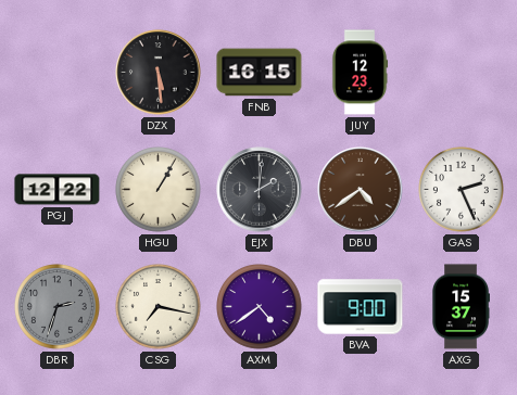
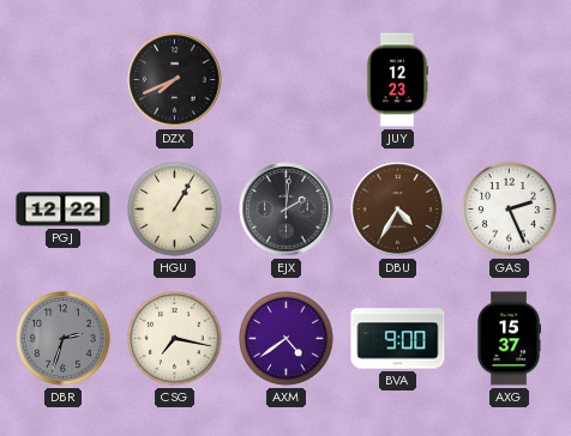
DZX: 5:29 -> 7:41 (175, 80)
FNB: 16:15 -> none (260, 73)
DBU: 4:39 -> 4:35 (398, 210)
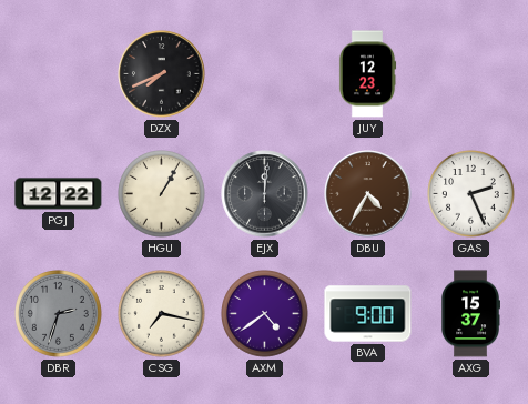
EJX: 2:01 -> 12:01 (265, 194)
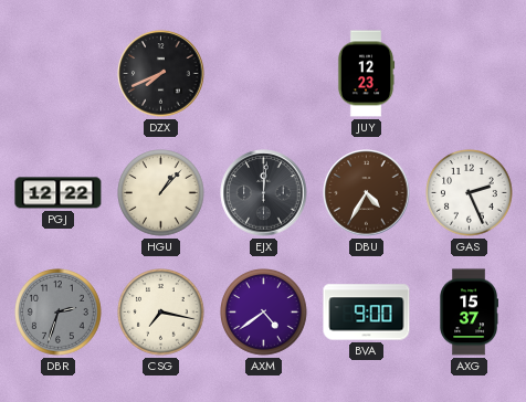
HGU: 1:05 -> 1:07 (161, 193)
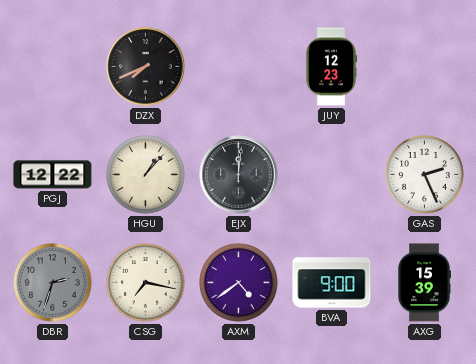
DBU: 4:35 -> none (367, 193)
AXG: 15:37 -> 15:39 (424, 283)
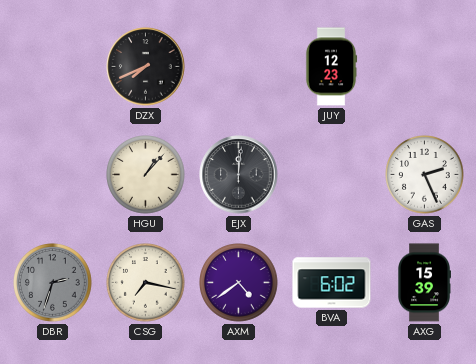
PGJ: 12:22 -> none (53, 175)
BVA: 9:00 -> 6:02 (332, 283)
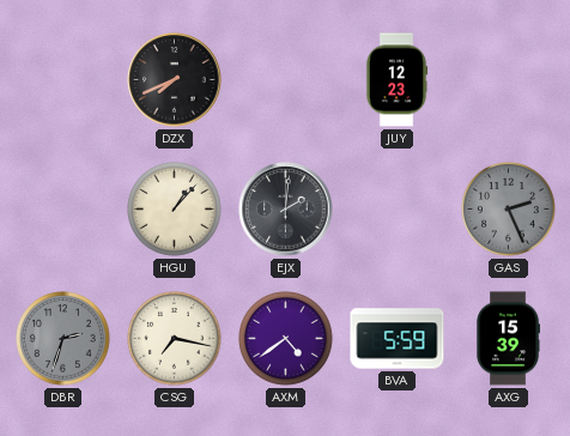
EJX: 12:01 -> 2:01 (286, 210)
GAS dial: white -> grey (509, 210)
BVA: 6:02 -> 5:59 (398, 339)
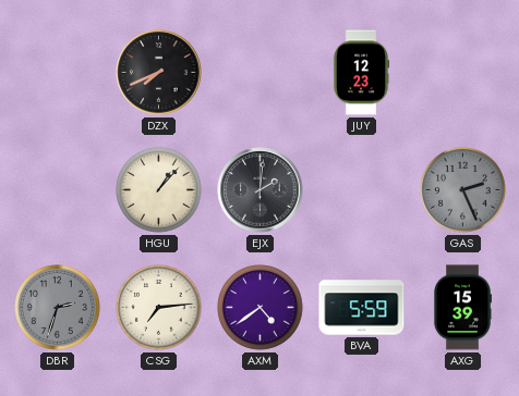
CSG: 7:17 -> 7:14 (159, 308)
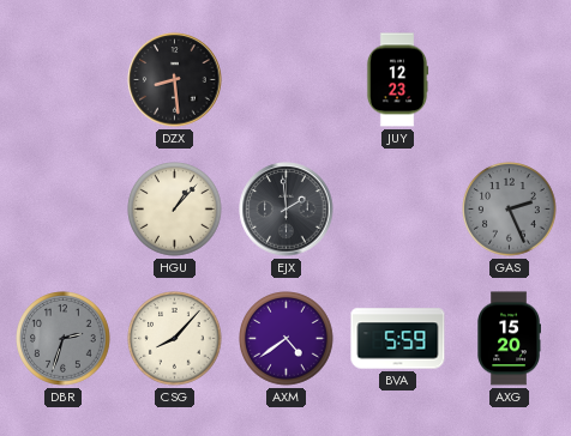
DZX: 7:41 -> 8:29 (175, 80)
EJX: 2:01 -> 1:59 (287, 210)
CSG: 7:14 -> 8:07 (175, 339)
AXG: 15:39 -> 15:20 (509, 339)
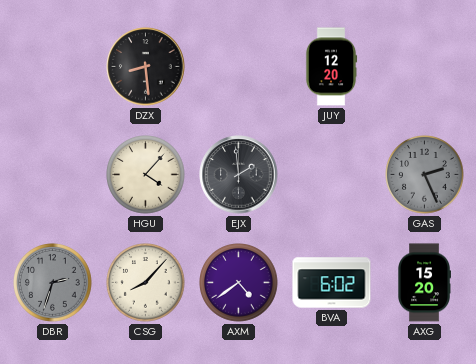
JUY: 12:23 -> 12:20 (331, 67)
HGU: 1:07 -> 4:07 (146, 175)
BVA: 5:59 -> 6:02 (332, 283)
